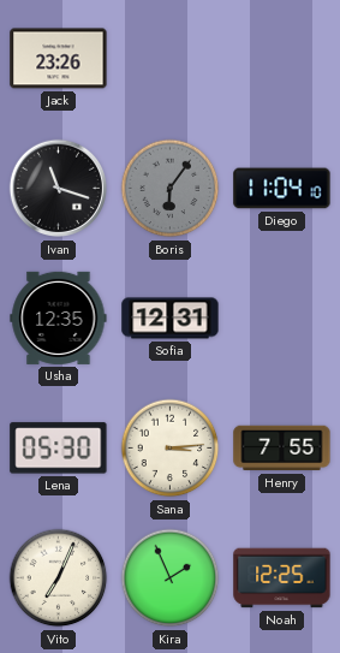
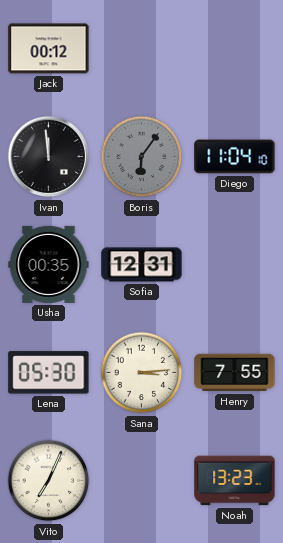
Jack: 23:26 -> 00:12 (49, 49)
Ivan: 11:18 -> 11:59 (49, 157)
Usha: 12:35 -> 00:35 (49, 264)
Kira: 1:56 -> none (171, 578)
Noah: 12:25 -> 13:23 (235, 481)
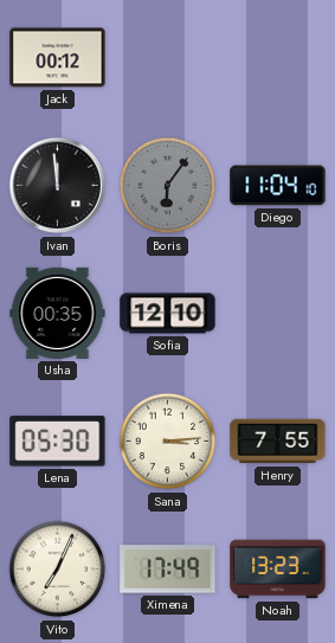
Sofia: 12:31 -> 12:10 (168, 314)
Ximena: none -> 17:49 (168, 570)
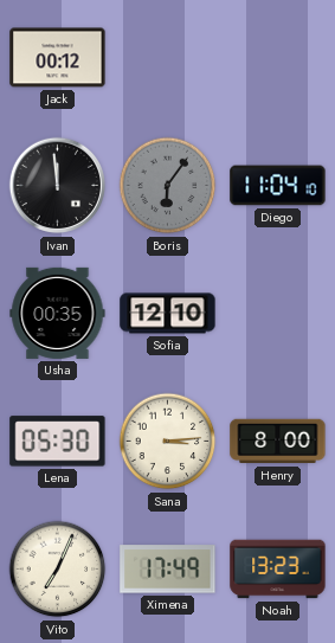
Henry: 7:55 -> 8:00 (278, 442)
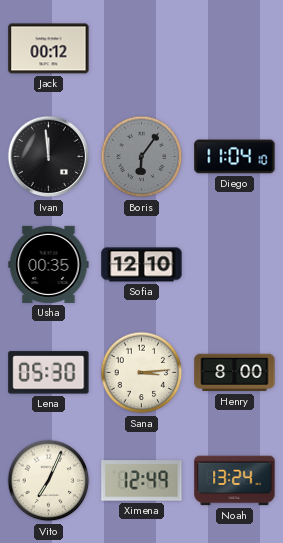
Ximena: 17:49 -> 12:49 (142, 481)
Noah: 13:23 -> 13:24 (235, 481)
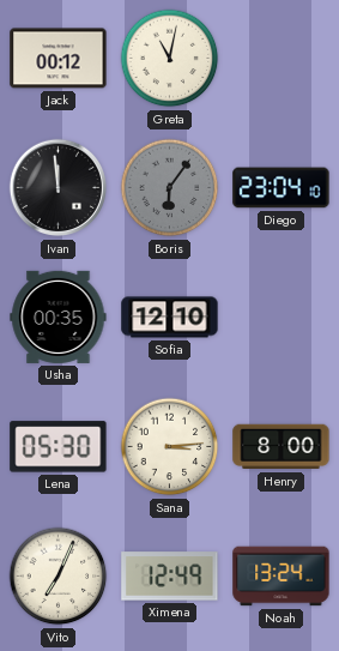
Greta: none -> 11:02 (170, 59)
Diego: 11:04 -> 23:04 (282, 188)
